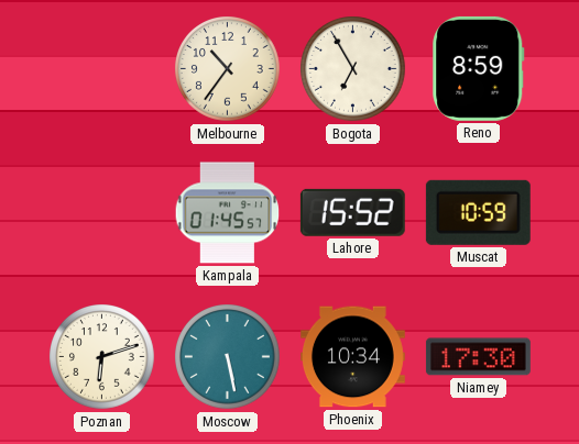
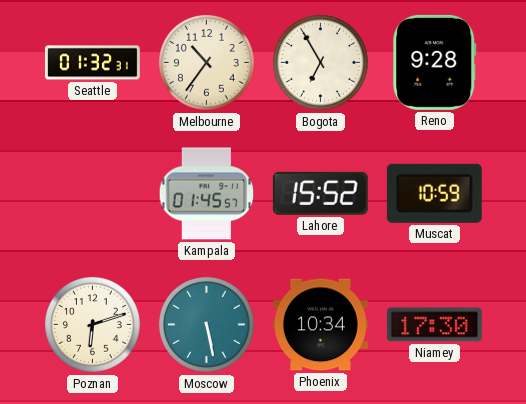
Seattle: none -> 01:32 (92, 63)
Reno: 8:59 -> 9:28 (435, 62)
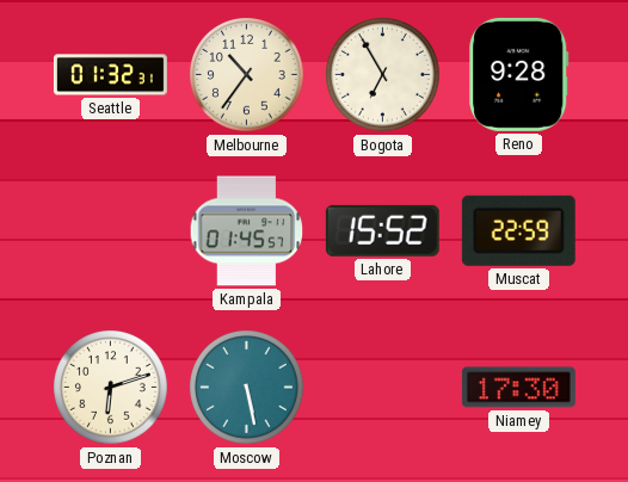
Muscat: 10:59 -> 22:59 (518, 230)
Phoenix: 10:34 -> none (320, 325)
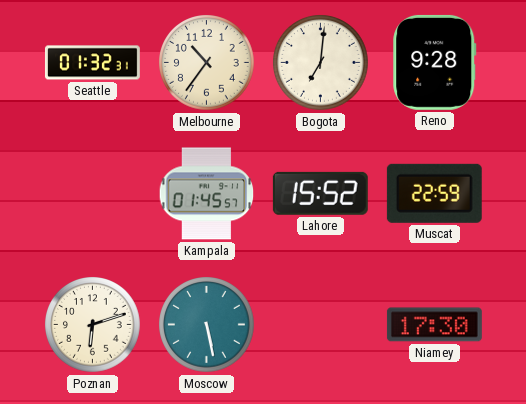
Bogota: 6:55 -> 7:01 (321, 63)
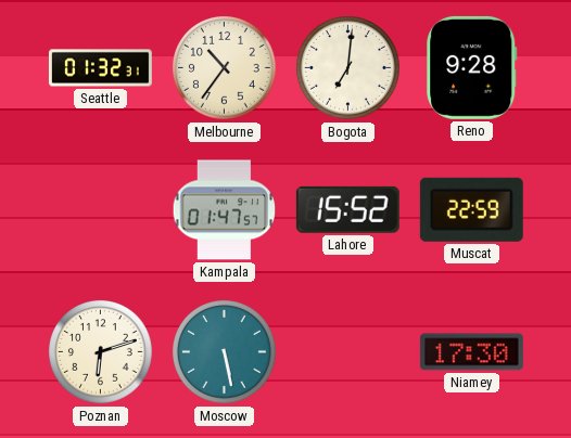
Kampala: 01:45 -> 01:47 (225, 210)
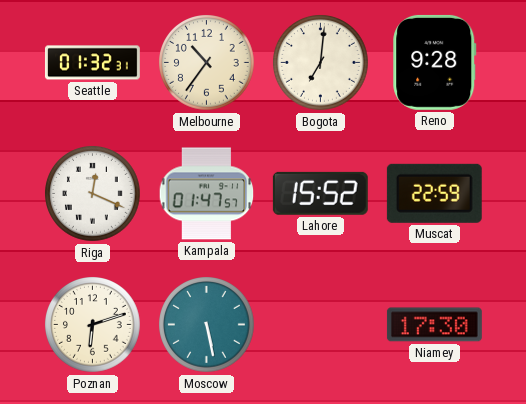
Riga: none -> 12:19 (93, 194)
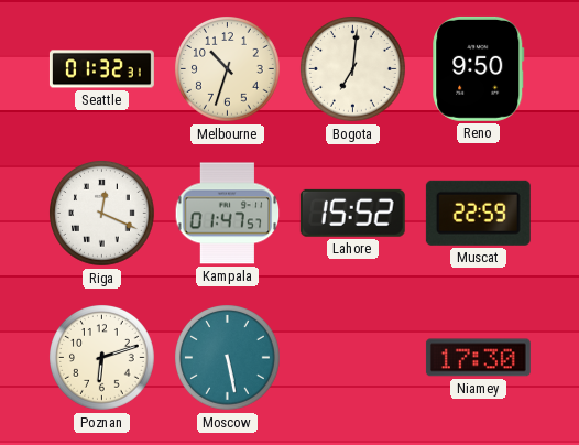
Melbourne: 10:36 -> 10:33 (228, 69)
Reno: 9:28 -> 9:50 (479, 68)
